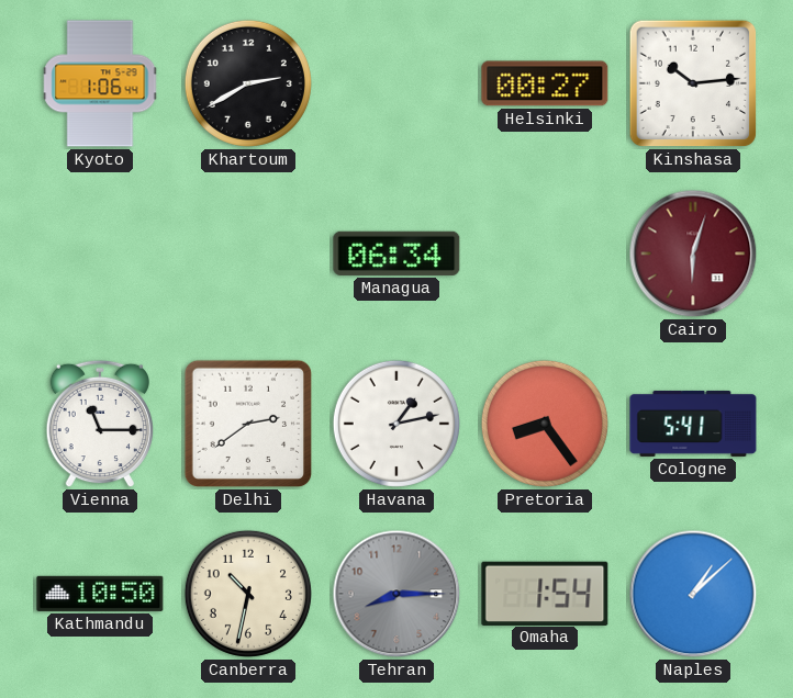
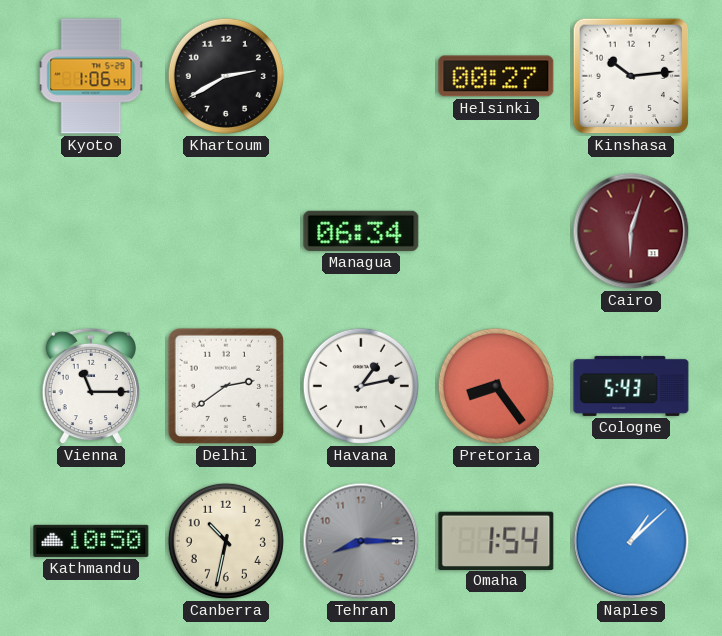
Cologne: 5:41 -> 5:43 (631, 386)
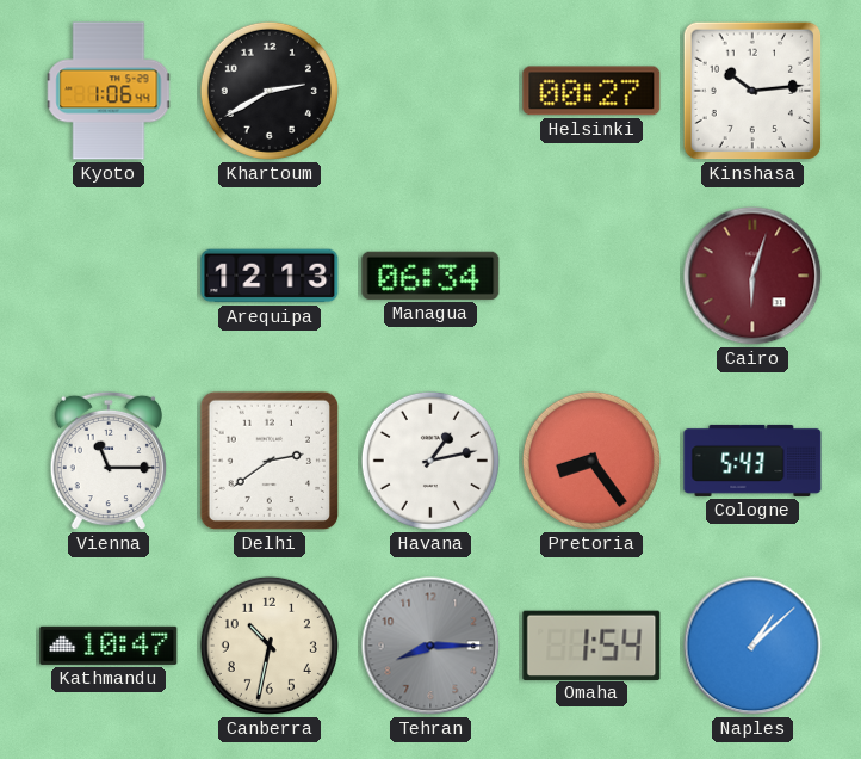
Arequipa: none -> 12:13 (270, 276)
Kathmandu: 10:50 -> 10:47 (109, 646)
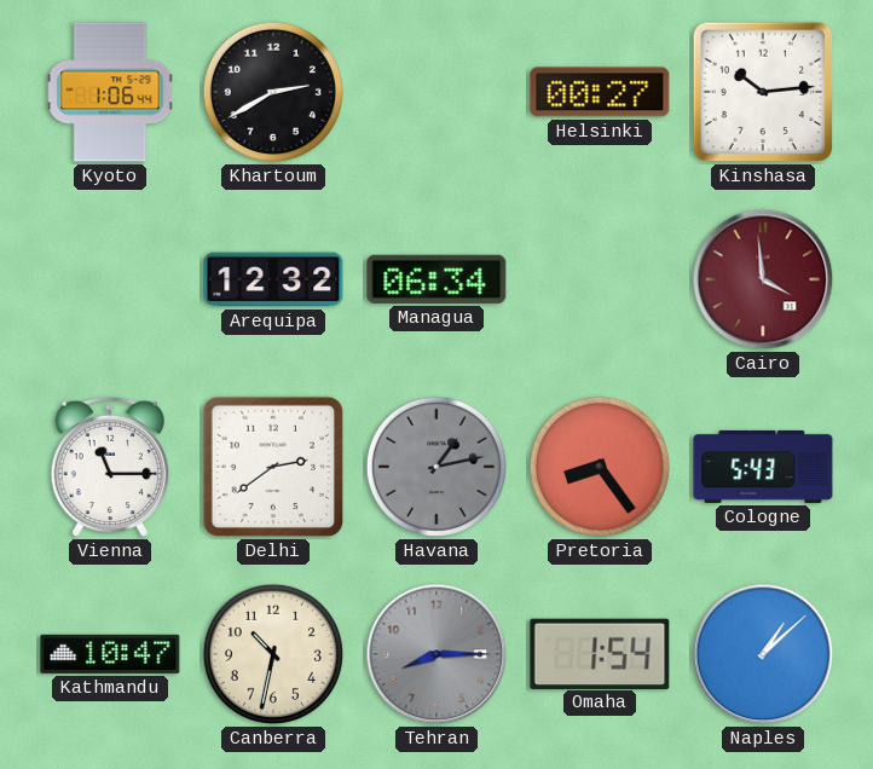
Arequipa: 12:13 -> 12:32 (273, 279)
Cairo: 6:03 -> 3:59 (763, 279)
Havana dial: white -> grey (436, 467)
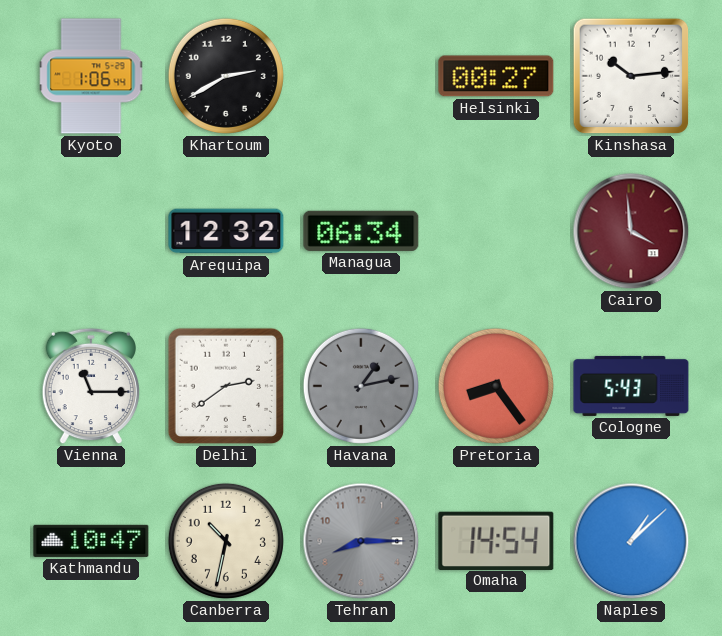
Omaha: 1:54 -> 14:54 (496, 540)
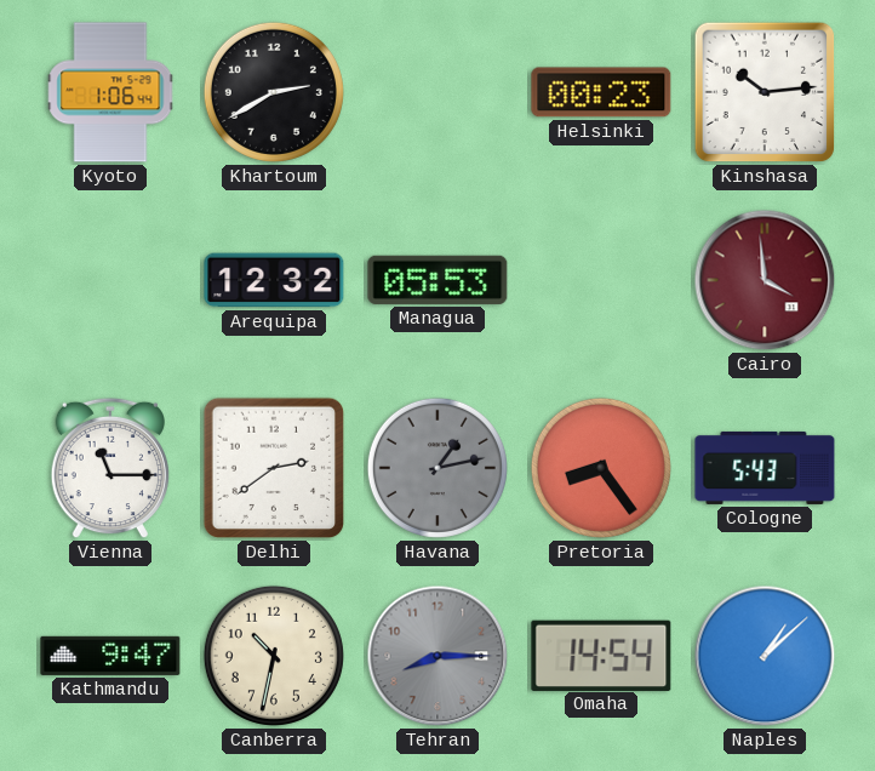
Helsinki: 00:27 -> 00:23 (601, 92)
Managua: 06:34 -> 05:53 (438, 280)
Kathmandu: 10:47 -> 9:47 (110, 656)
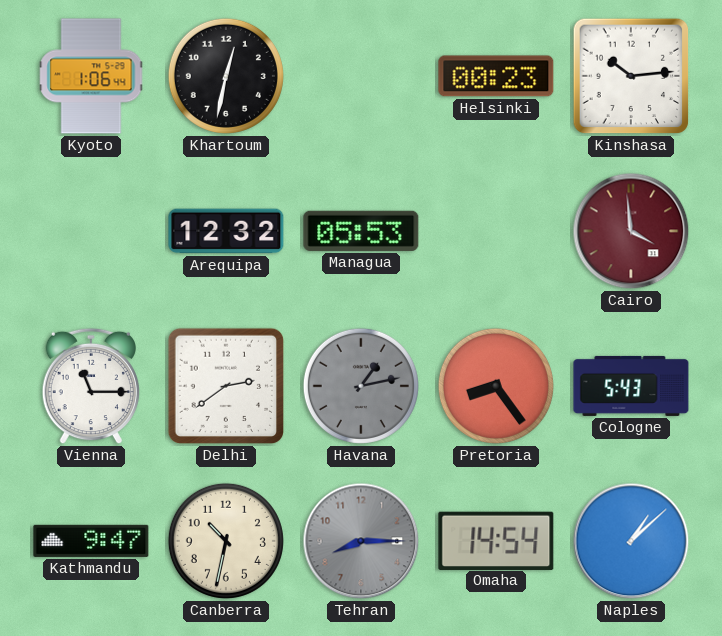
Khartoum: 2:40 -> 12:32 (226, 76)
